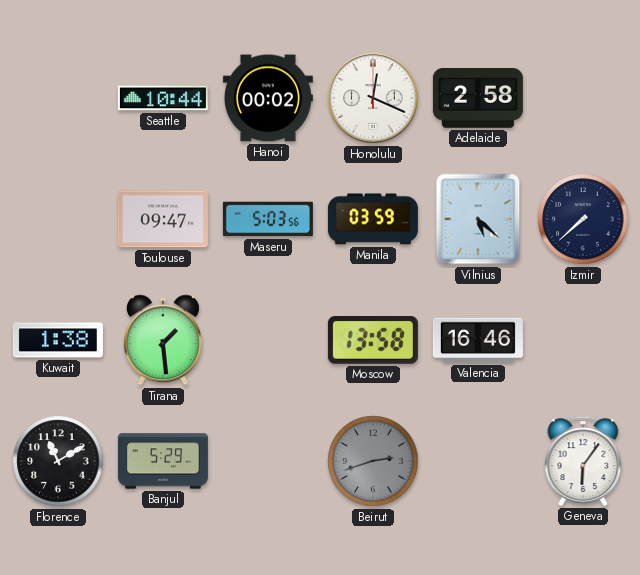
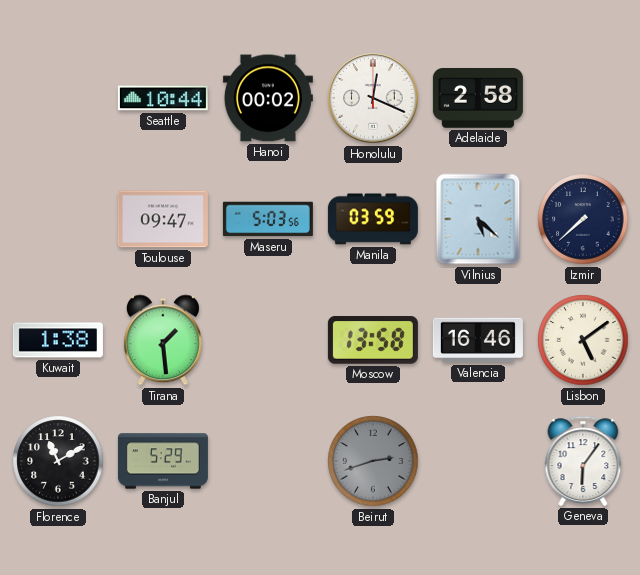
Lisbon: none -> 5:09 (583, 340)
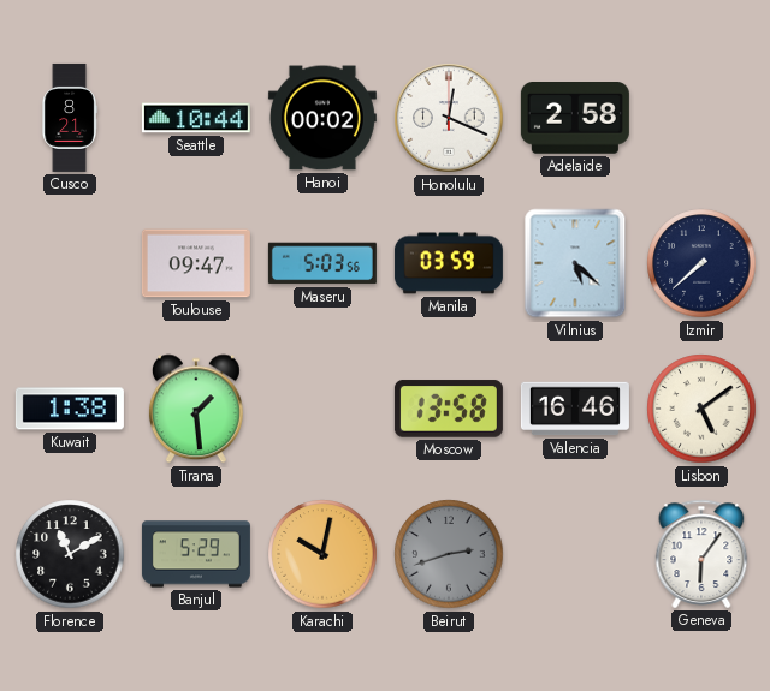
Cusco: none -> 8:21 (70, 118)
Karachi: none -> 10:02 (322, 554)
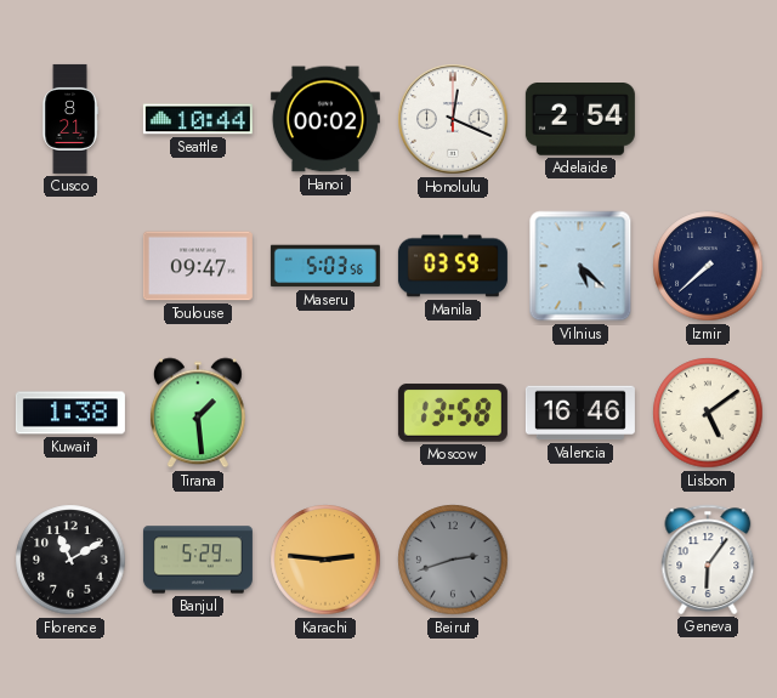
Adelaide: 2:58 -> 2:54 (580, 120)
Karachi: 10:02 -> 2:46 (325, 560)
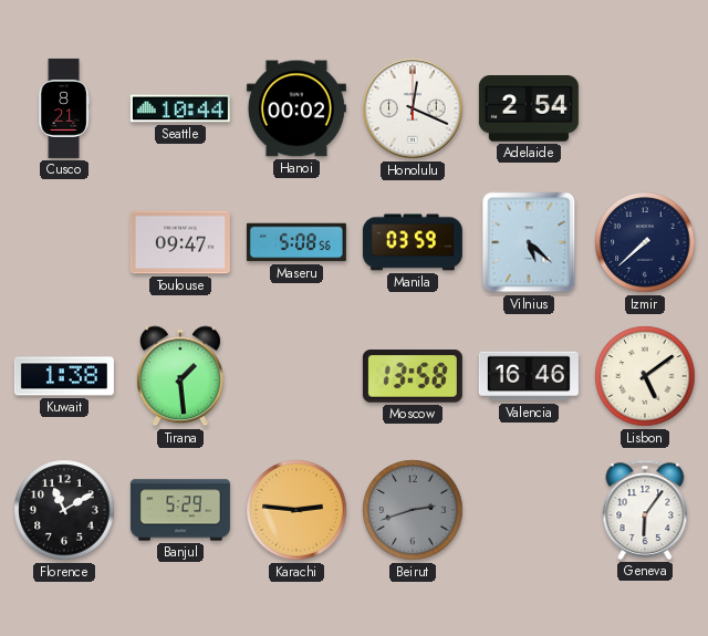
Maseru: 5:03 -> 5:08 (296, 242)
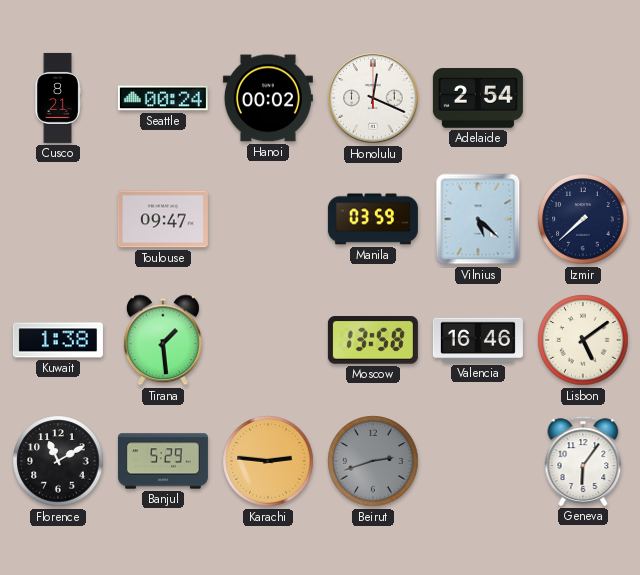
Seattle: 10:44 -> 00:24 (163, 98)
Maseru: 5:08 -> none (296, 242)
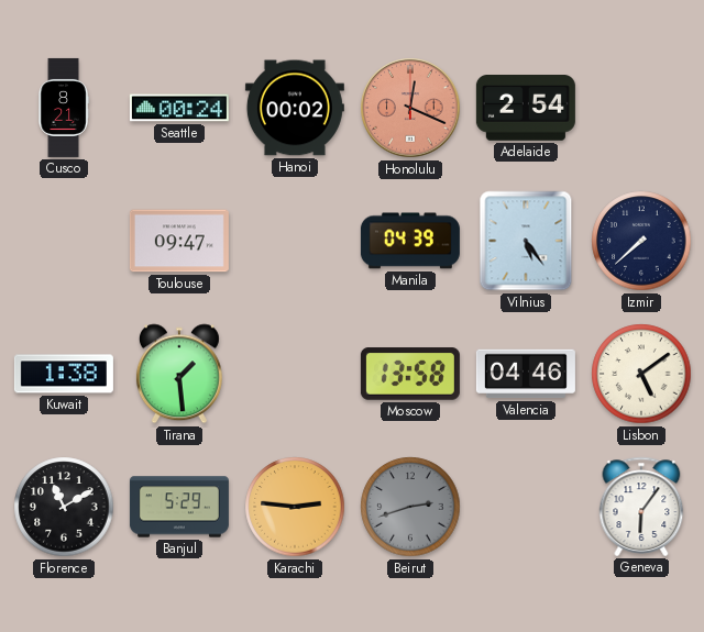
Honolulu dial: white -> salmon (410, 108)
Manila: 03:59 -> 04:39 (410, 241)
Vilnius: 5:22 -> 5:24 (526, 241)
Valencia: 16:46 -> 04:46 (526, 374)
